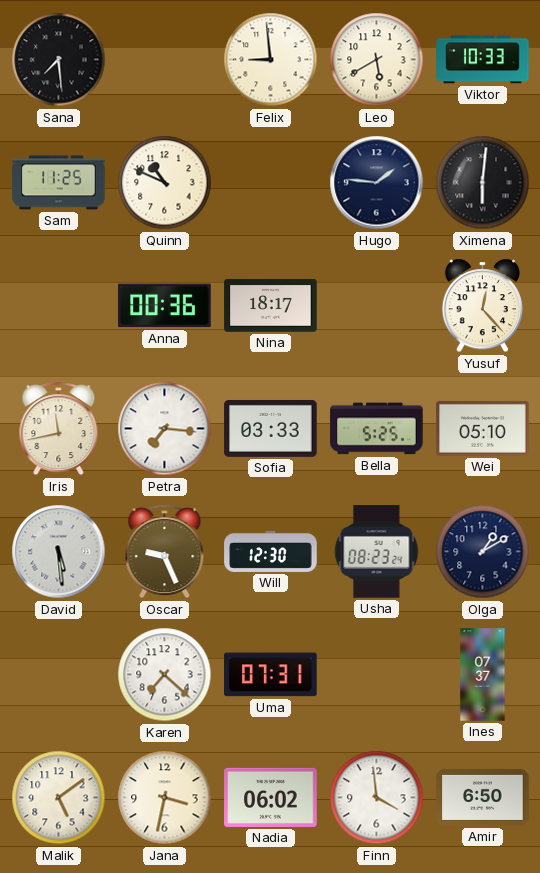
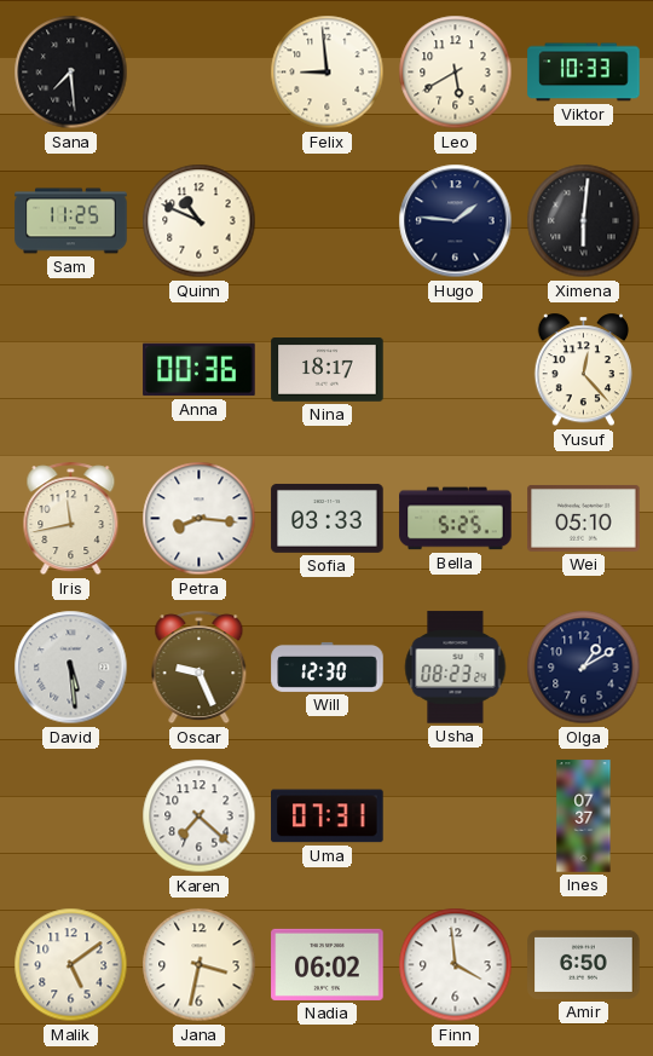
Petra: 7:16 -> 8:16 (200, 519)
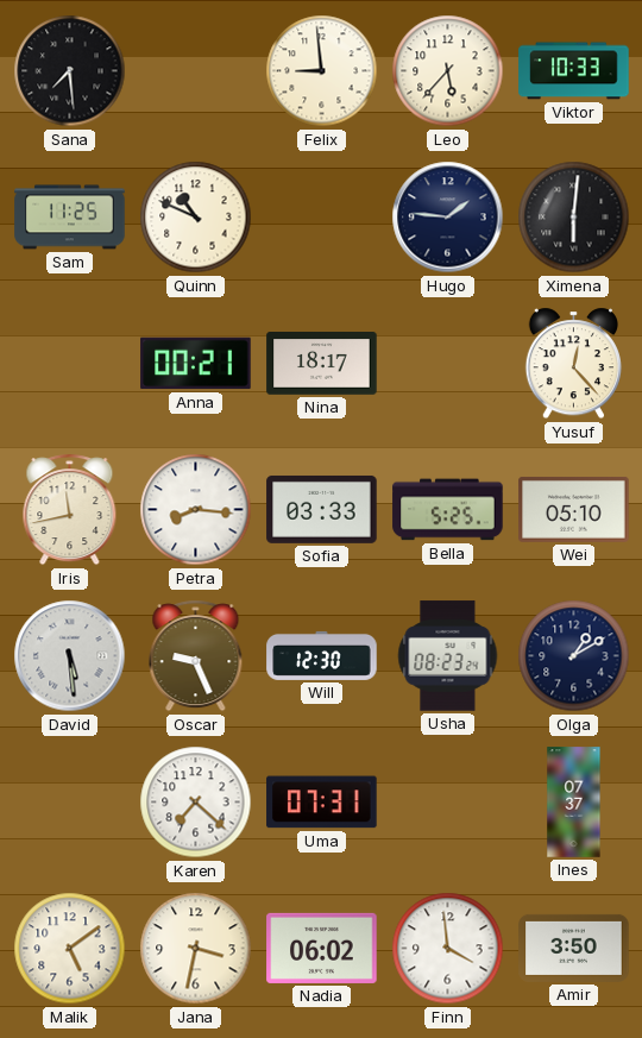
Leo: 5:40 -> 5:37 (448, 71)
Anna: 00:36 -> 00:21 (196, 364)
Amir: 6:50 -> 3:50 (574, 948)
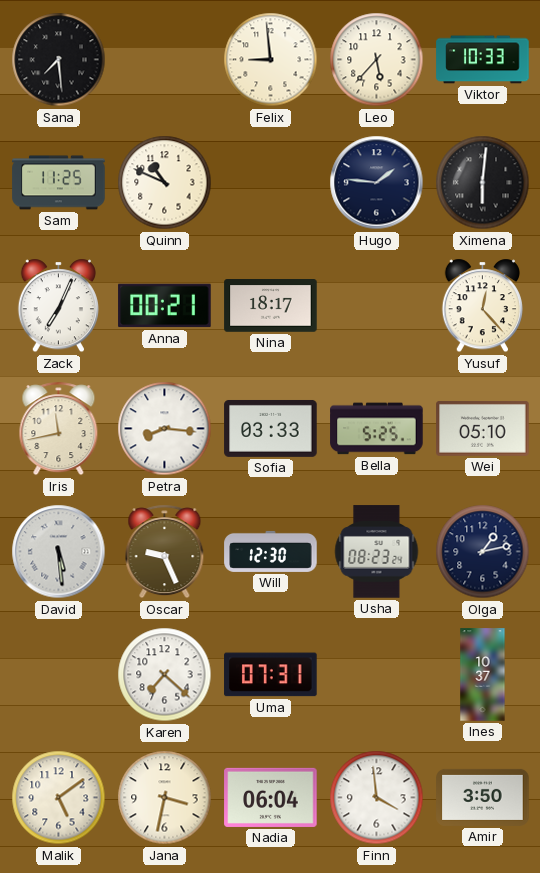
Zack: none -> 7:04 (58, 306)
Olga: 1:10 -> 1:13 (483, 552)
Ines: 07:37 -> 10:37 (483, 675)
Nadia: 06:02 -> 06:04 (271, 797)
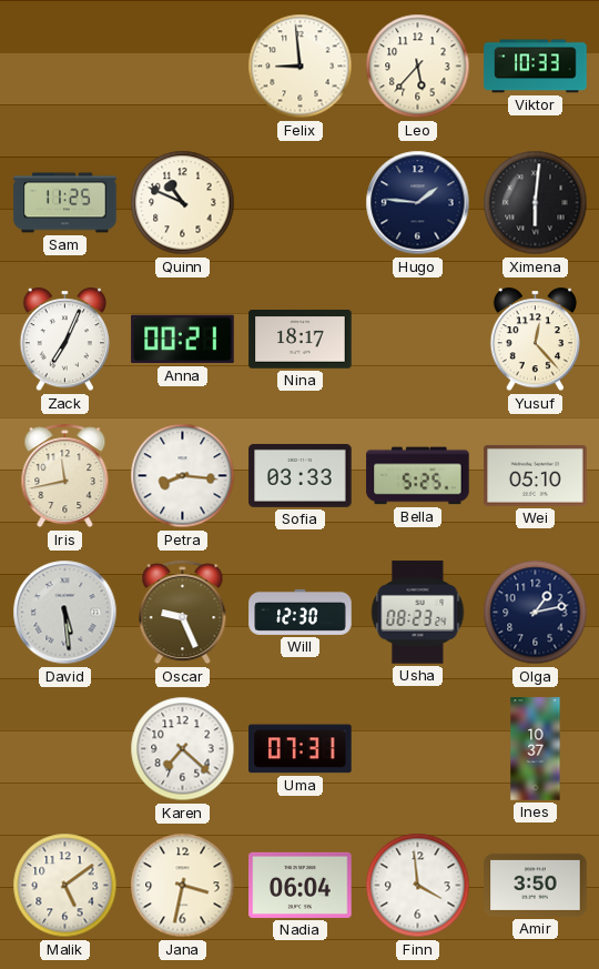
Sana: 7:29 -> none (59, 60)
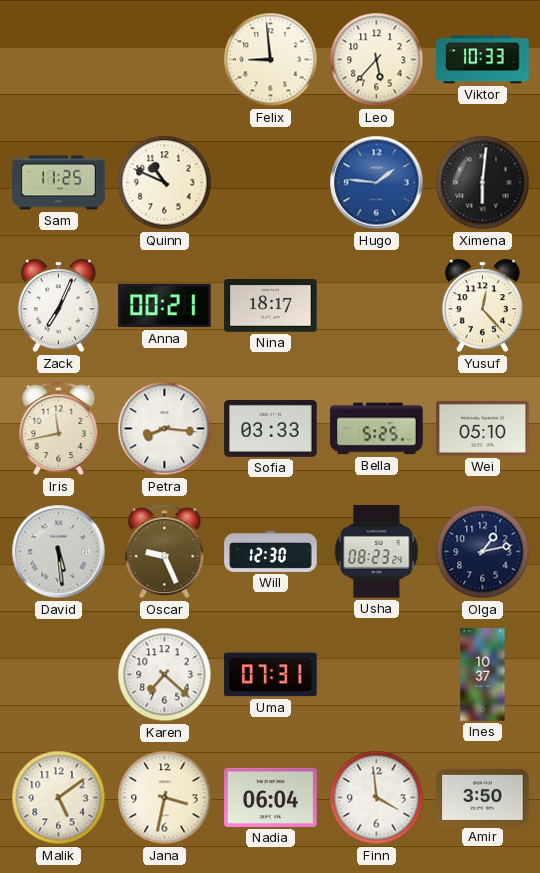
Hugo dial: navy -> blue (377, 183)
